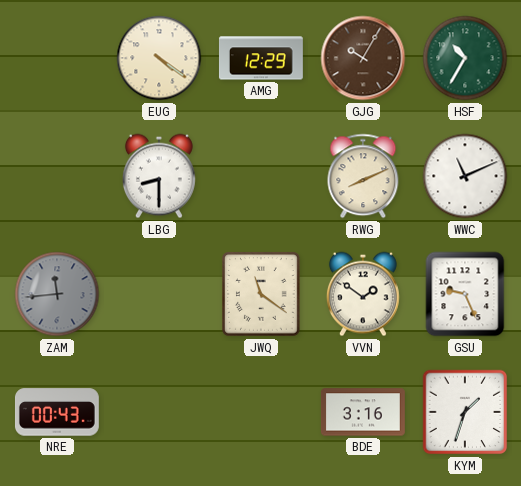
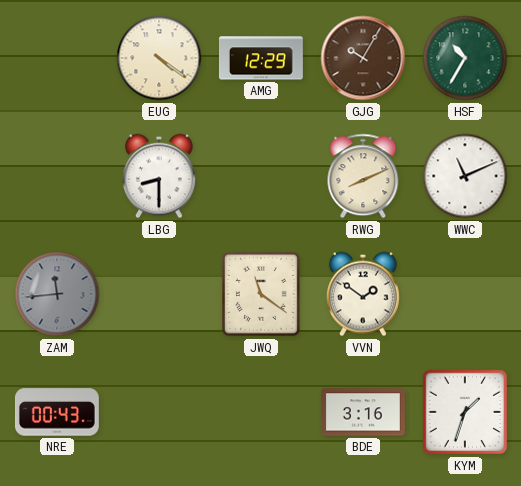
GSU: 9:26 -> none (465, 294)
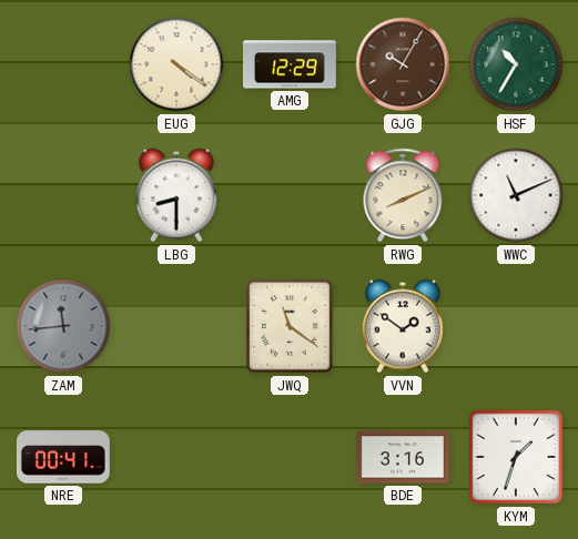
NRE: 00:43 -> 00:41 (63, 457)
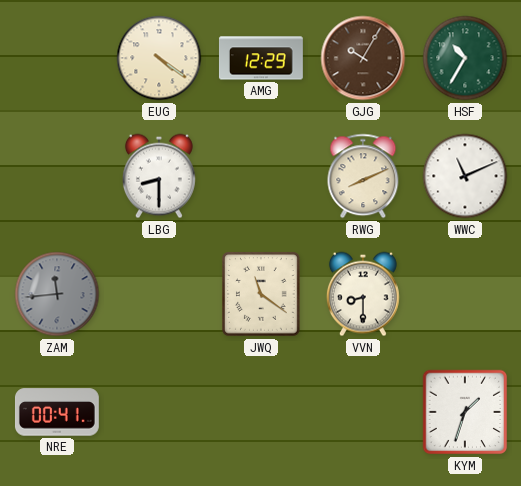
VVN: 1:51 -> 8:30 (363, 294)
BDE: 3:16 -> none (403, 457)
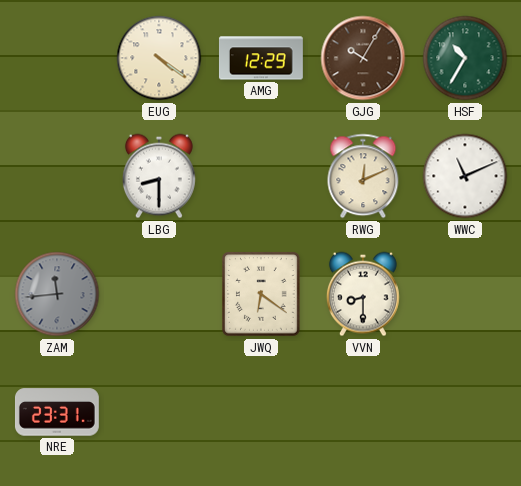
RWG: 8:11 -> 12:11 (363, 176)
JWQ: 11:21 -> 6:21 (262, 295)
NRE: 00:41 -> 23:31 (57, 412)
KYM: 1:33 -> none (465, 412)
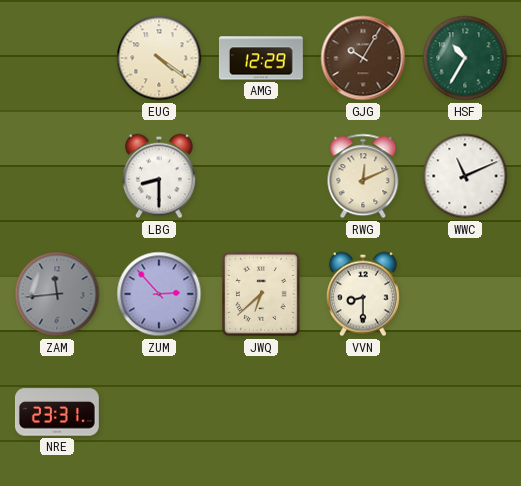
ZUM: none -> 2:53 (159, 294)
JWQ: 6:21 -> 6:38 (262, 295)
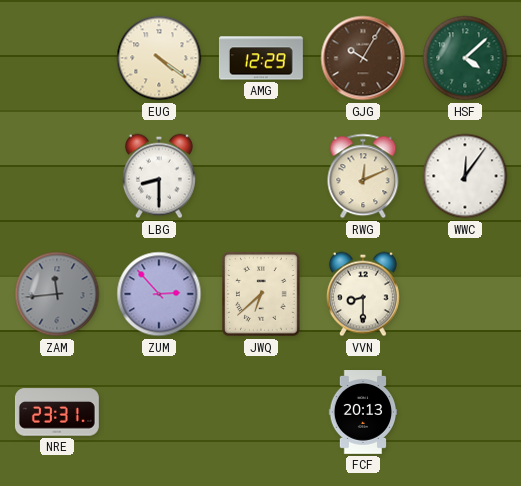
HSF: 10:35 -> 4:08 (465, 58)
WWC: 11:11 -> 12:06 (465, 176)
FCF: none -> 20:13 (363, 413)
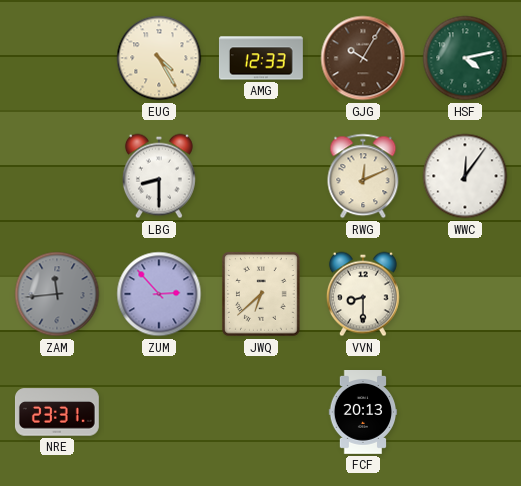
EUG: 4:21 -> 4:25 (159, 58)
AMG: 12:29 -> 12:33 (261, 58)
HSF: 4:08 -> 4:13 (465, 58)
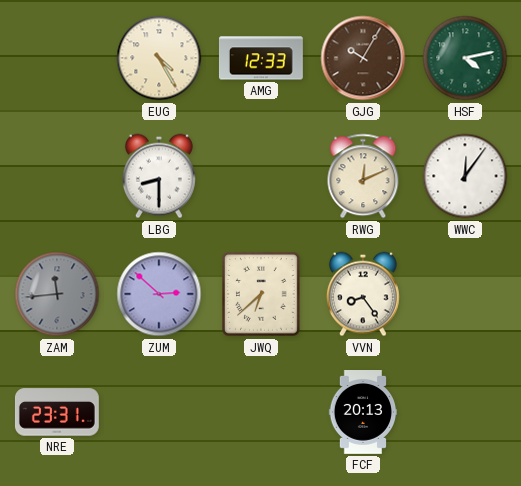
ZUM: 2:53 -> 2:52 (159, 294)
VVN: 8:30 -> 8:24 (363, 294)
